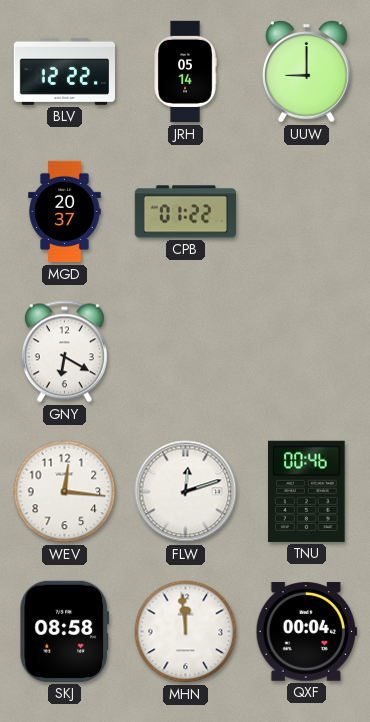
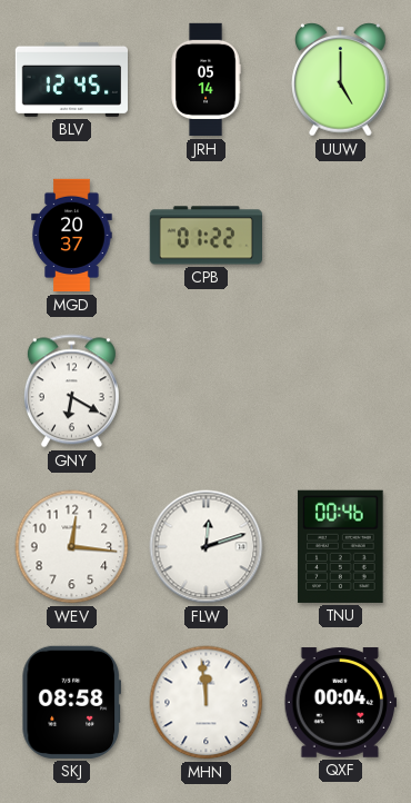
BLV: 12:22 -> 12:45 (71, 79)
UUW: 9:00 -> 5:00 (341, 80)
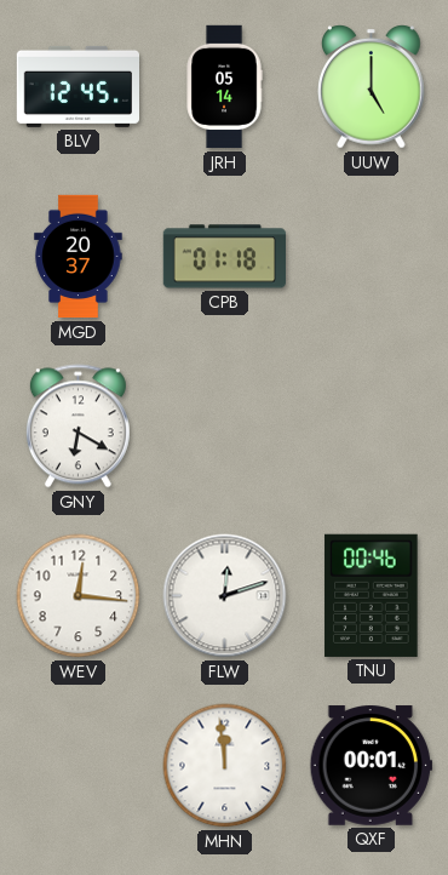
CPB: 01:22 -> 01:18 (224, 257)
SKJ: 08:58 -> none (71, 702)
QXF: 00:04 -> 00:01 (371, 766)
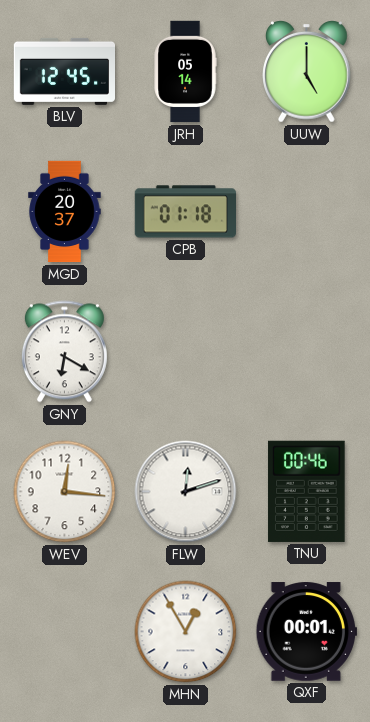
MHN: 11:59 -> 12:55 (186, 632)
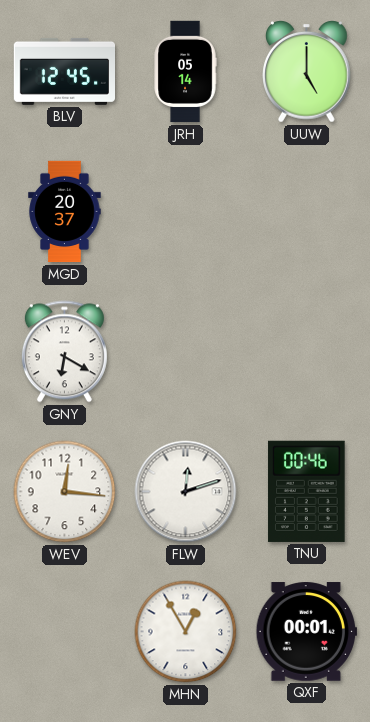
CPB: 01:18 -> none (185, 212)
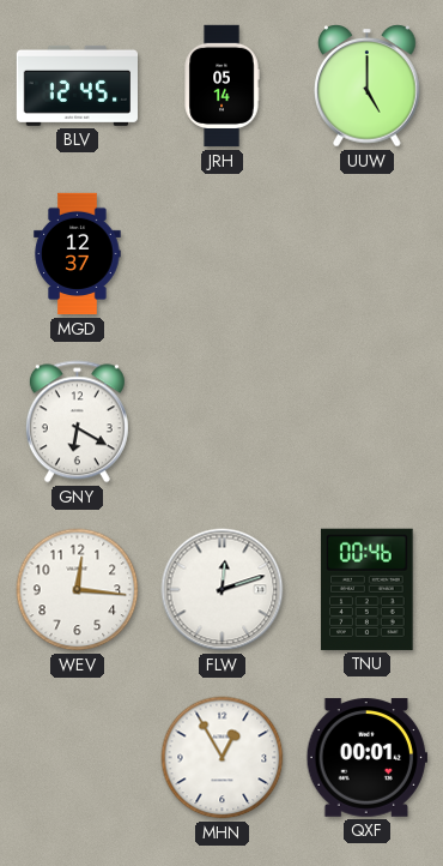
MGD: 20:37 -> 12:37 (78, 254)
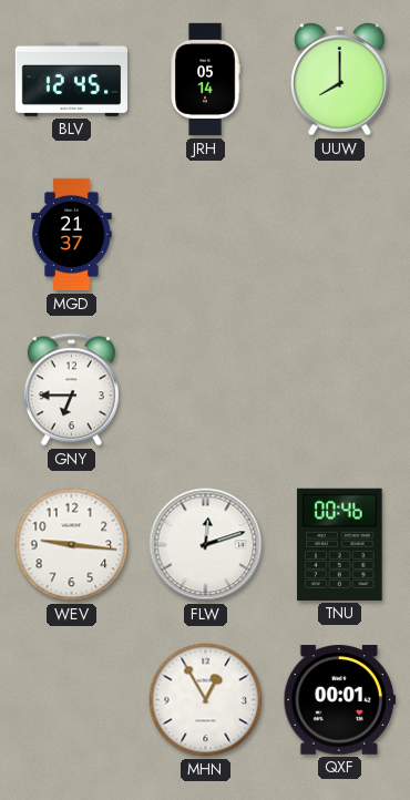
UUW: 5:00 -> 8:00 (340, 80)
MGD: 12:37 -> 21:37 (72, 235)
GNY: 6:20 -> 6:45 (71, 390)
WEV: 12:16 -> 9:16 (72, 545)
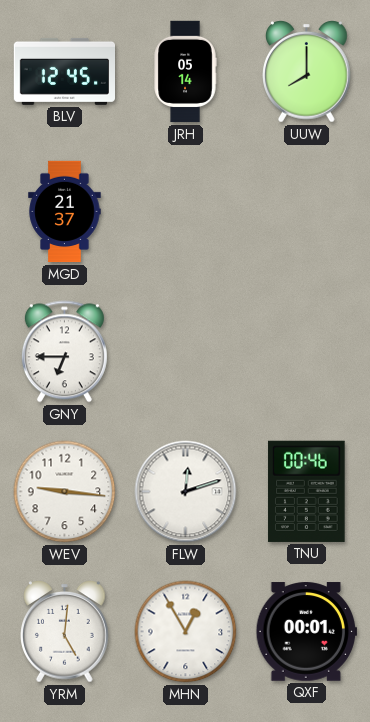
YRM: none -> 5:01 (65, 632)
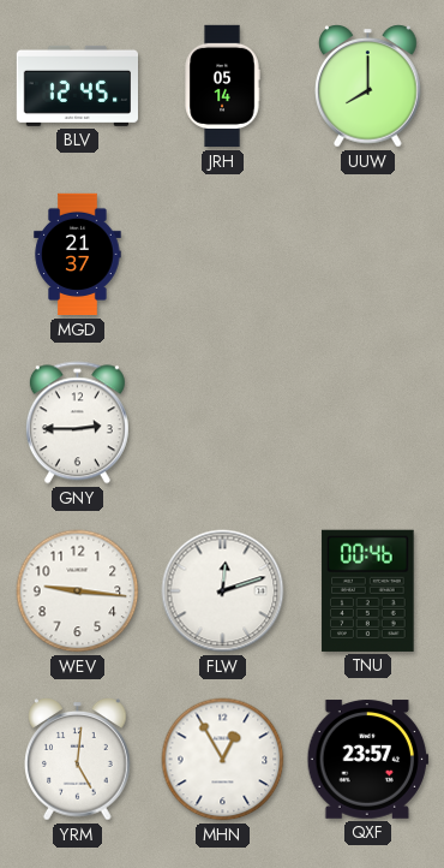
GNY: 6:45 -> 2:45 (77, 423)
QXF: 00:01 -> 23:57 (367, 760)
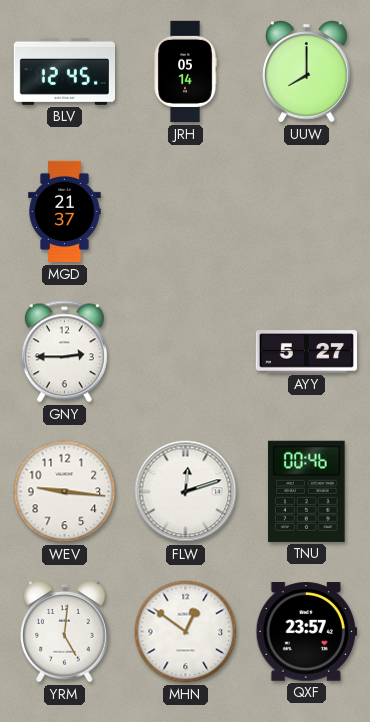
AYY: none -> 5:27 (306, 352)
MHN: 12:55 -> 12:51 (186, 632)
